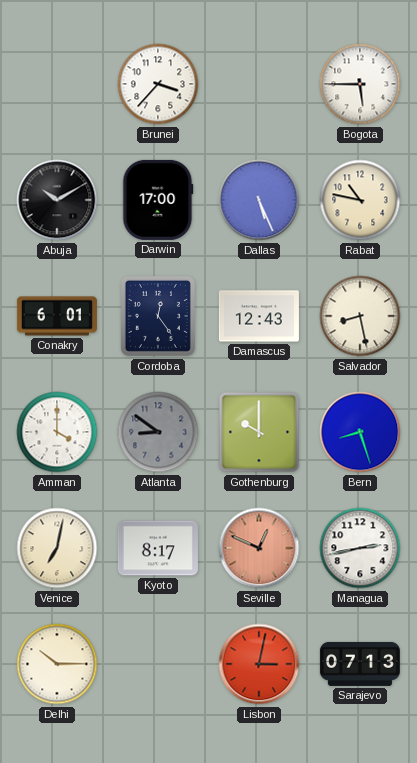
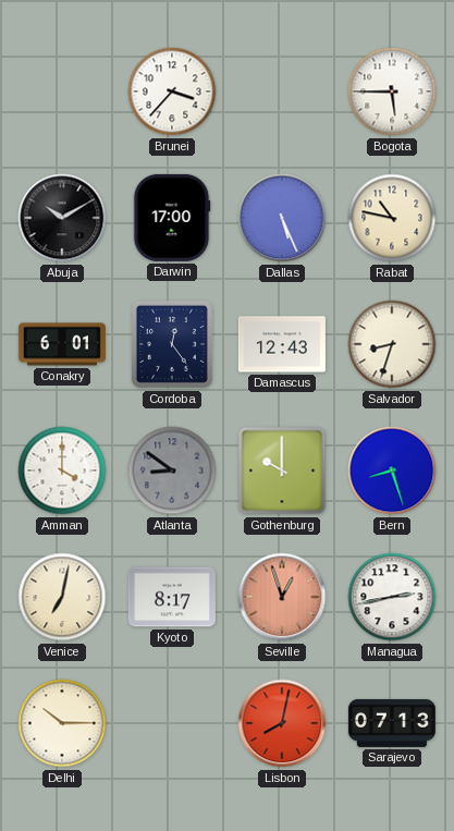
Salvador: 8:28 -> 8:33 (392, 344)
Seville: 12:49 -> 12:57 (282, 597)
Lisbon: 3:02 -> 8:02 (282, 723)
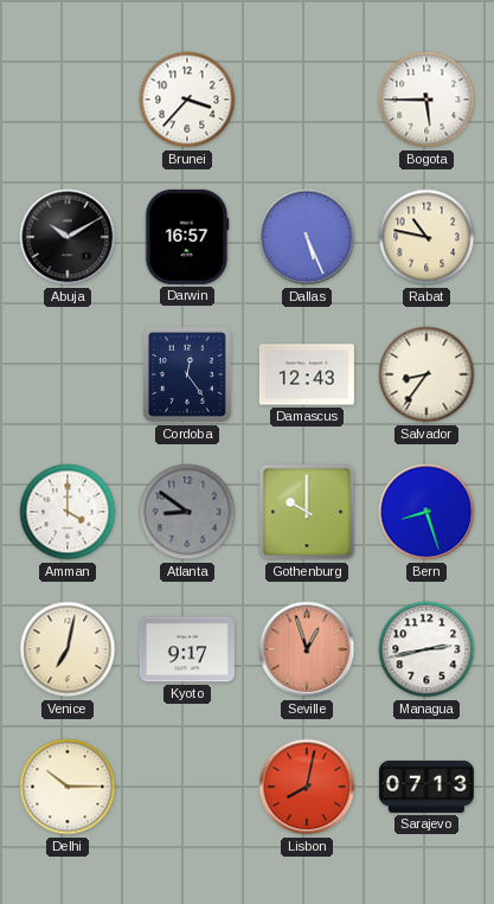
Darwin: 17:00 -> 16:57 (187, 237)
Conakry: 6:01 -> none (62, 344)
Salvador: 8:33 -> 8:36 (426, 374)
Kyoto: 8:17 -> 9:17 (187, 649)
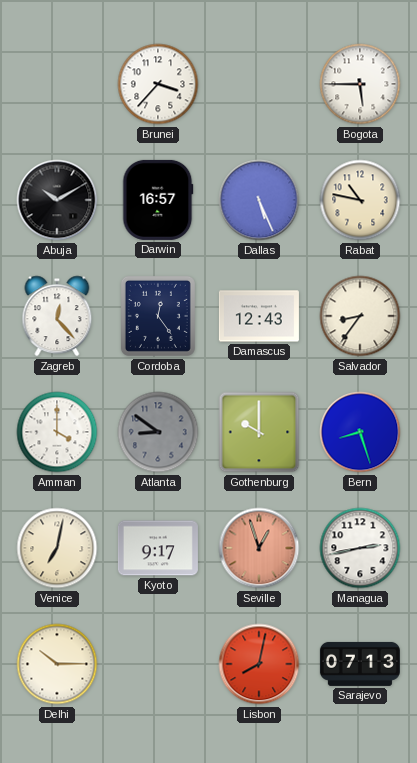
Zagreb: none -> 12:23 (57, 316)
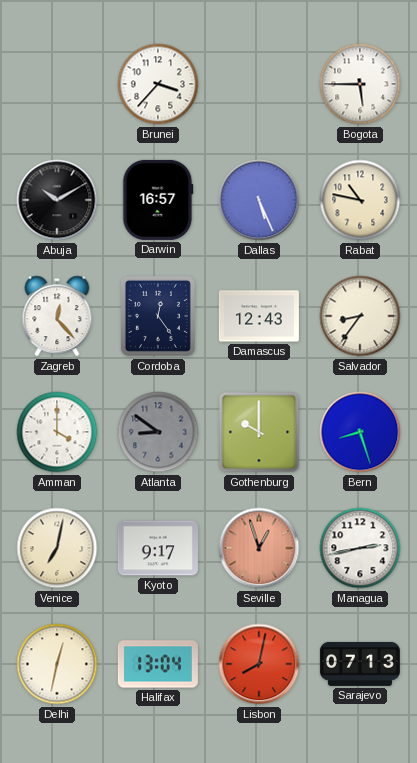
Delhi: 10:15 -> 12:32 (57, 664)
Halifax: none -> 13:04 (158, 664)
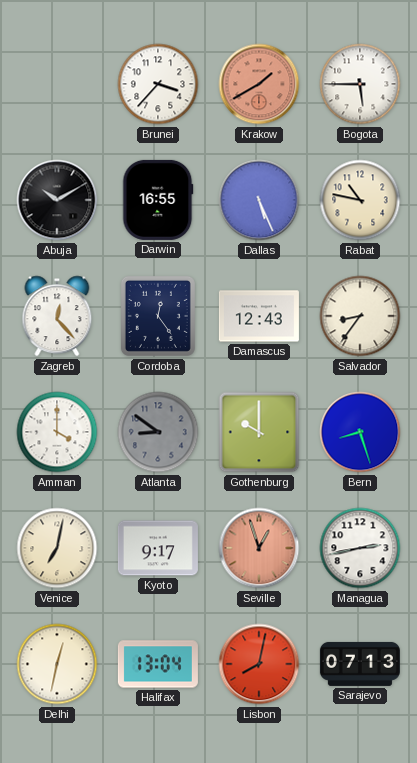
Krakow: none -> 1:40 (259, 84)
Darwin: 16:57 -> 16:55 (158, 200)
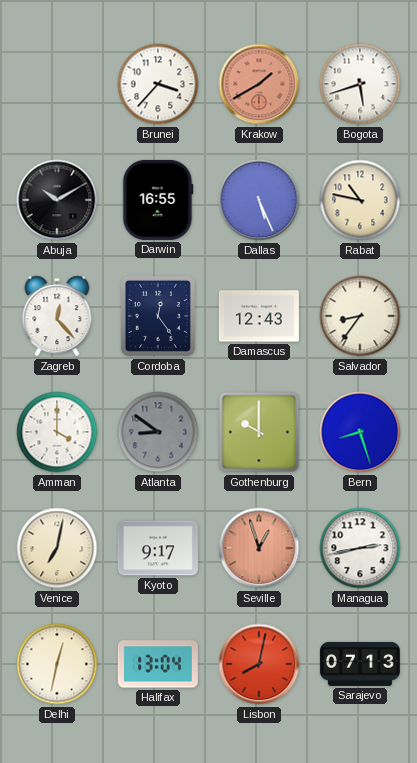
Bogota: 5:45 -> 5:42 (360, 84)
